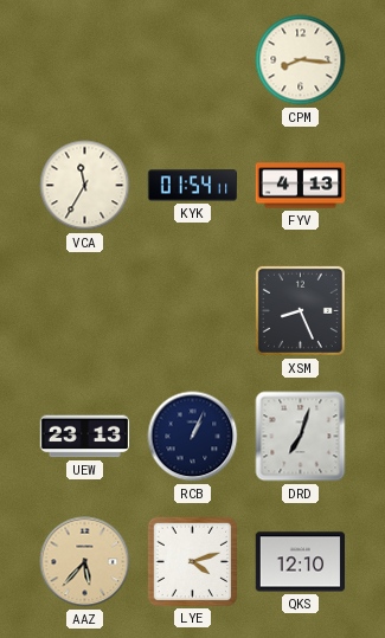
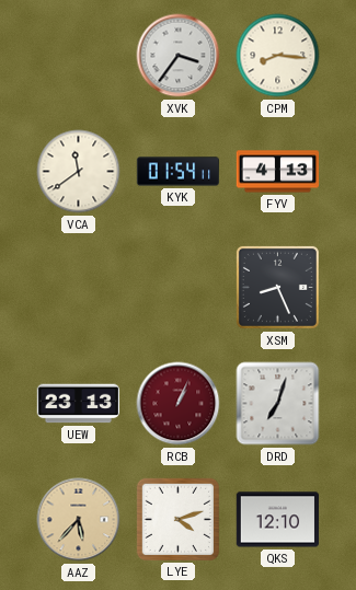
XVK: none -> 3:36 (179, 56)
VCA: 11:35 -> 11:39 (79, 172)
RCB dial: navy -> burgundy (179, 404)
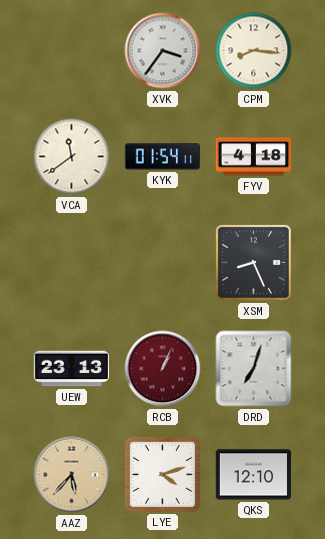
FYV: 4:13 -> 4:18 (254, 157)
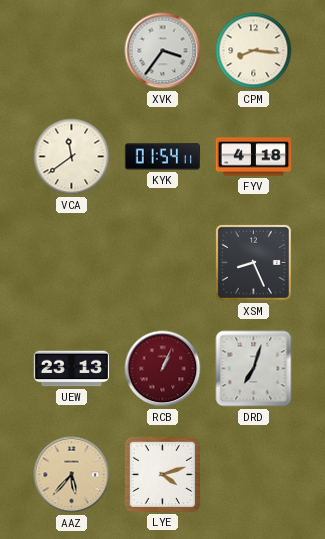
QKS: 12:10 -> none (254, 475)
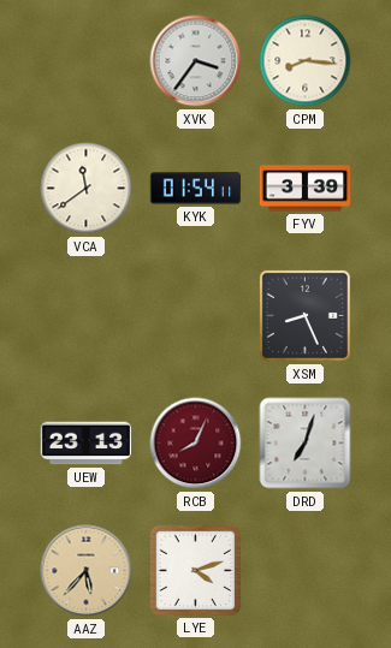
FYV: 4:18 -> 3:39 (306, 189)
RCB: 1:04 -> 8:04 (196, 444)
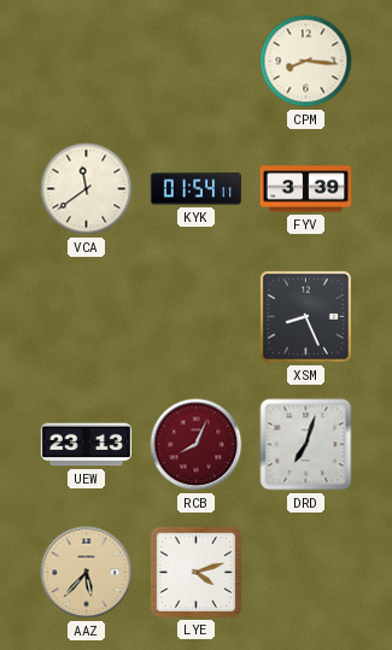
XVK: 3:36 -> none (196, 61)
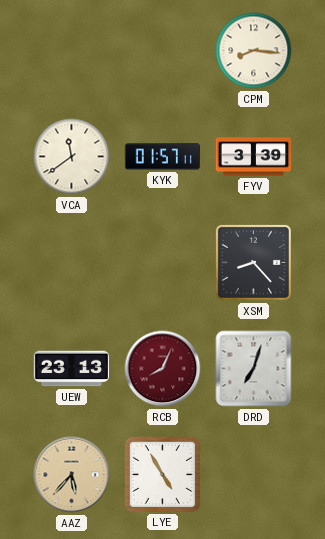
KYK: 01:54 -> 01:57 (163, 157)
XSM: 8:26 -> 8:23 (253, 262)
LYE: 4:12 -> 4:55 (162, 474)
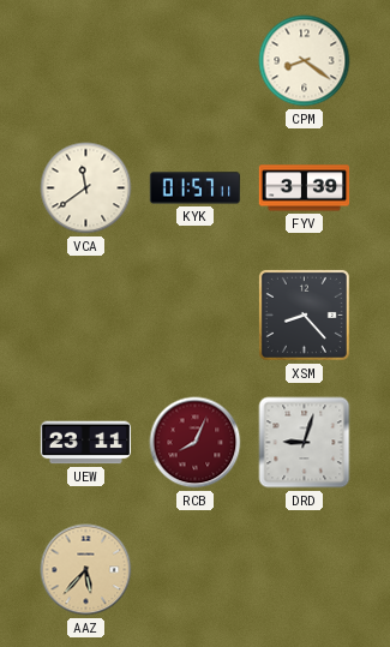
CPM: 8:16 -> 8:21 (305, 61)
UEW: 23:13 -> 23:11 (86, 443)
DRD: 7:03 -> 9:03 (305, 443)
LYE: 4:55 -> none (162, 474)
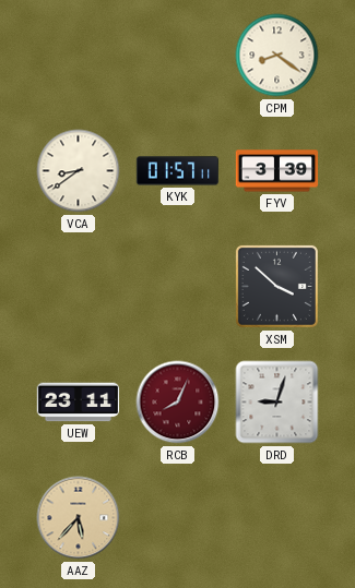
VCA: 11:39 -> 8:39 (79, 171)
XSM: 8:23 -> 3:52 (276, 286)
